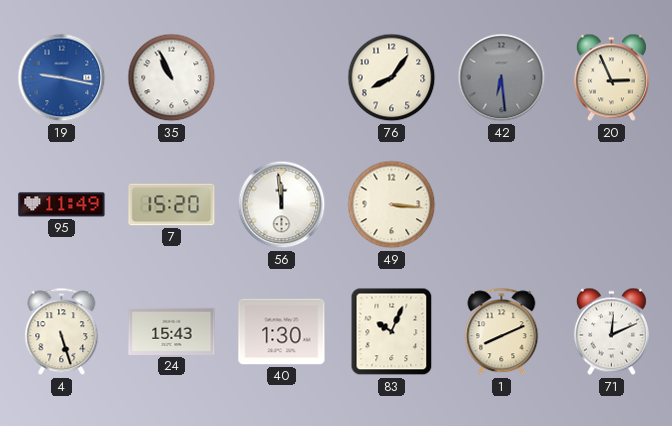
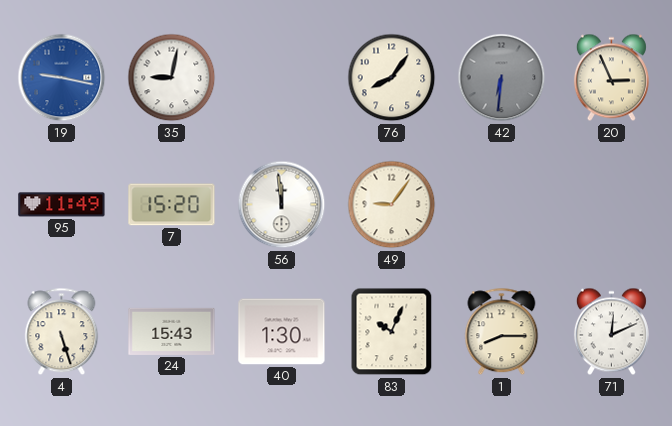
35: 10:56 -> 9:02 (172, 78)
42: 6:29 -> 6:31 (502, 78)
49: 3:16 -> 9:06 (392, 205)
1: 8:11 -> 8:15 (502, 332)
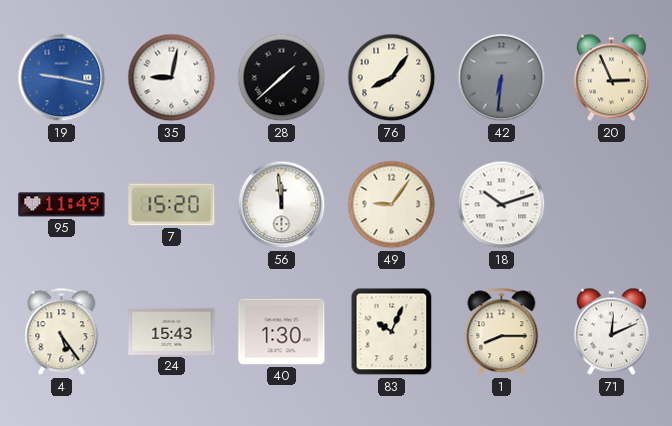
28: none -> 1:38 (282, 78)
18: none -> 10:12 (502, 205)
4: 5:27 -> 5:24 (62, 332)
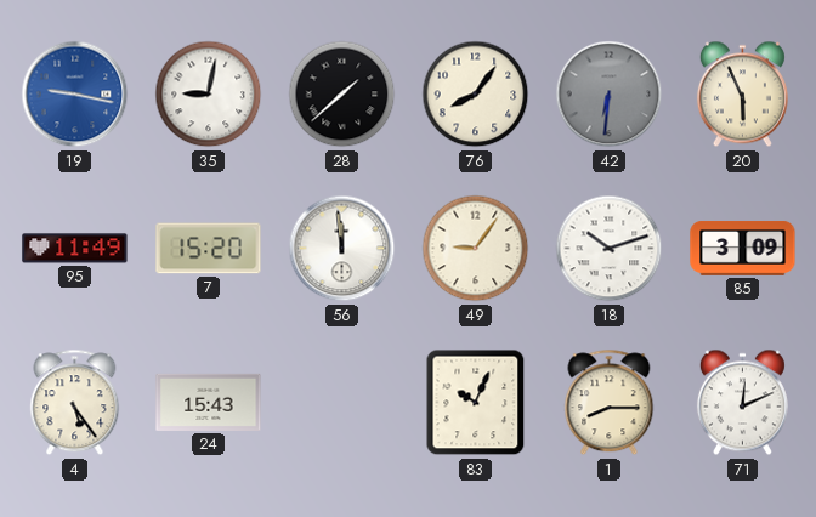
20: 2:56 -> 5:56 (742, 95)
85: none -> 3:09 (743, 249)
40: 1:30 -> none (282, 332)
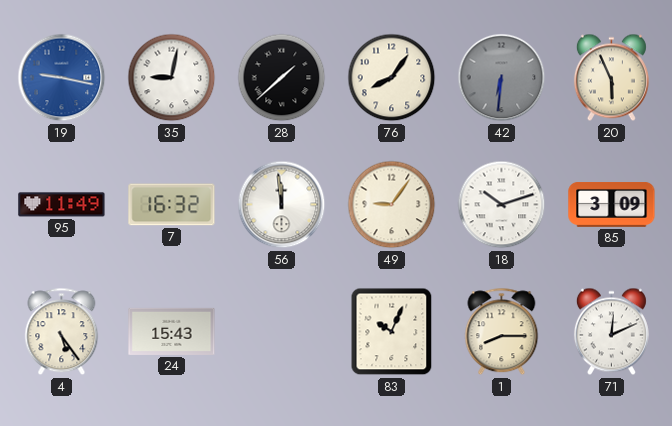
7: 15:20 -> 16:32 (172, 205)
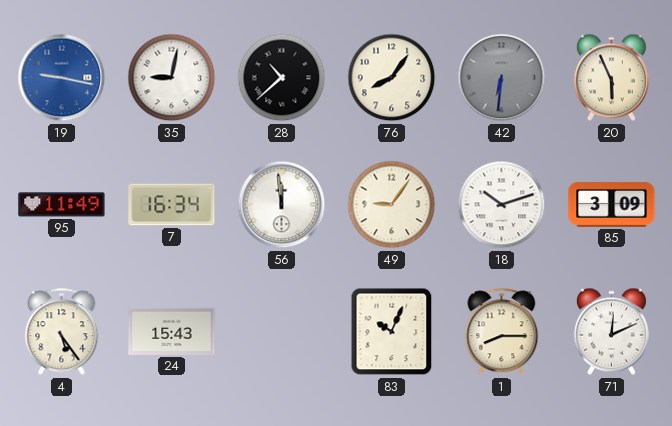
28: 1:38 -> 10:38 (282, 78)
7: 16:32 -> 16:34 (172, 205)
